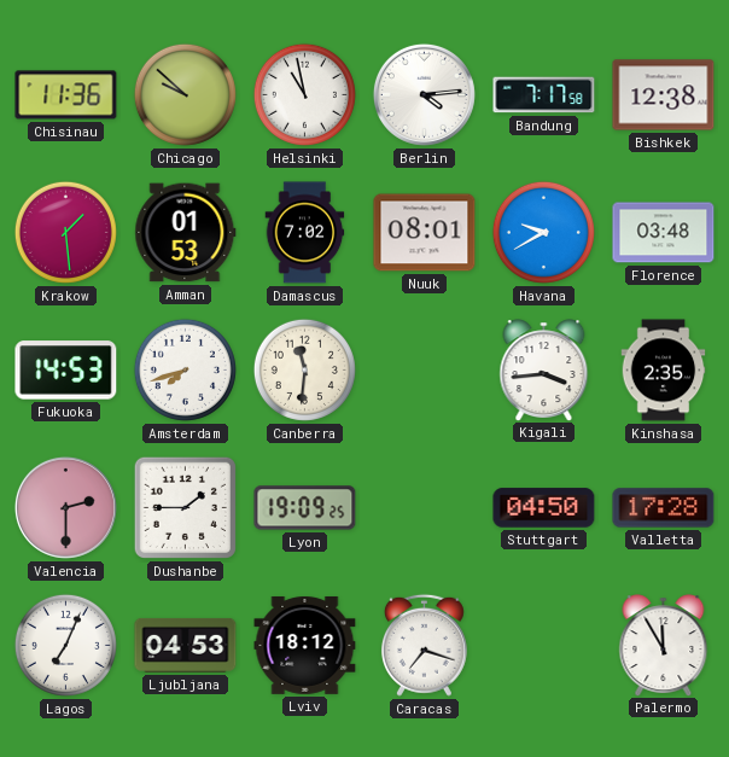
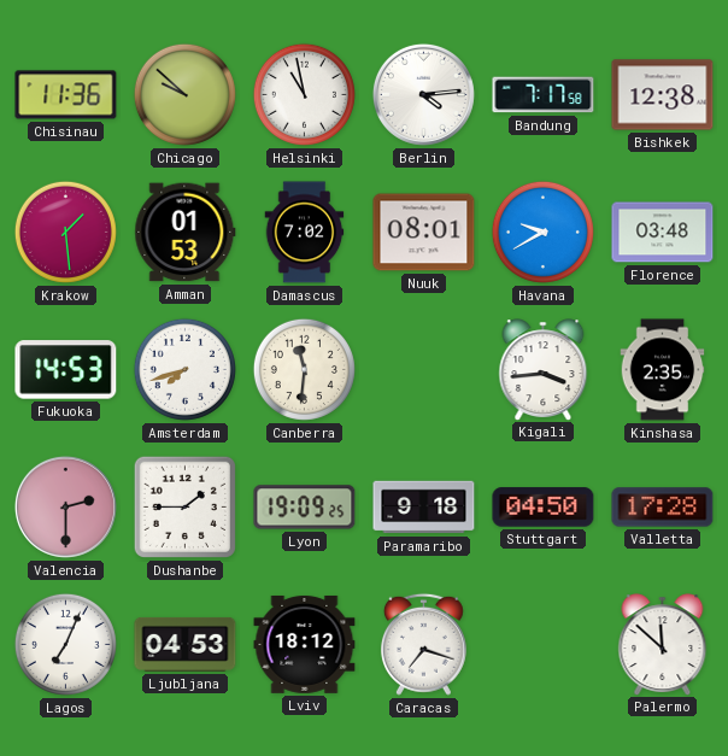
Paramaribo: none -> 9:18 (424, 508)
Palermo: 11:55 -> 11:52 (663, 644)
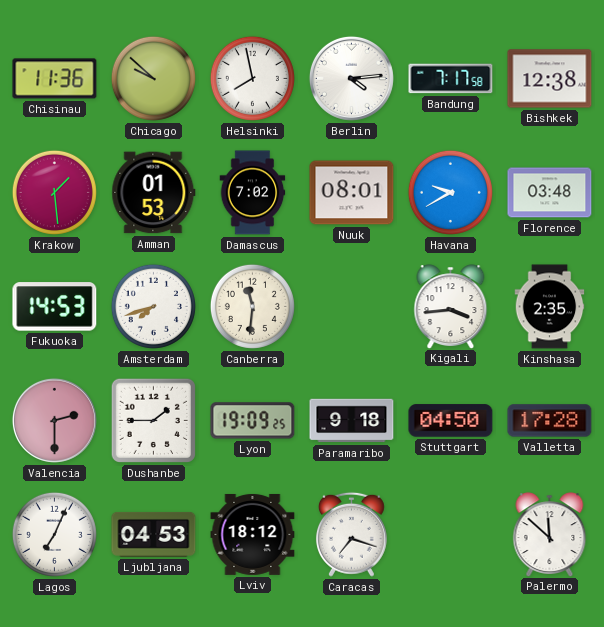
Helsinki: 10:58 -> 7:58 (252, 78)
